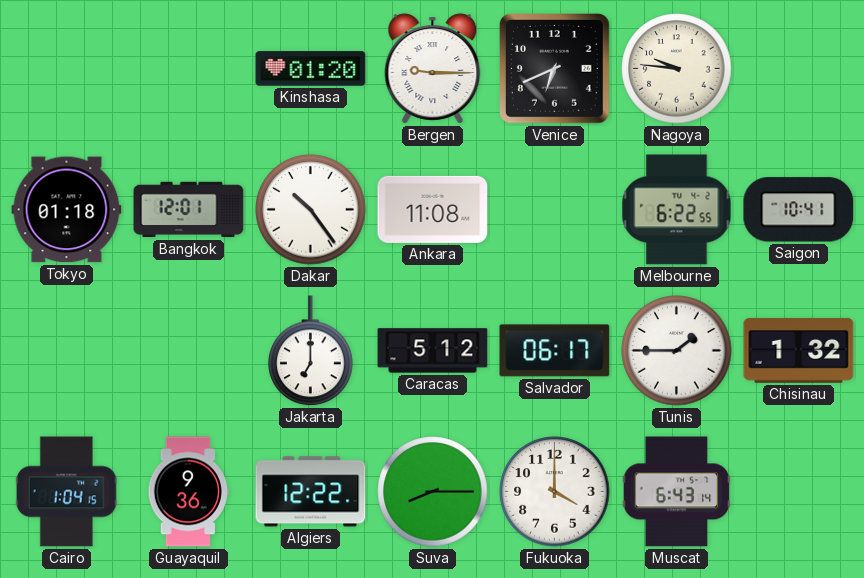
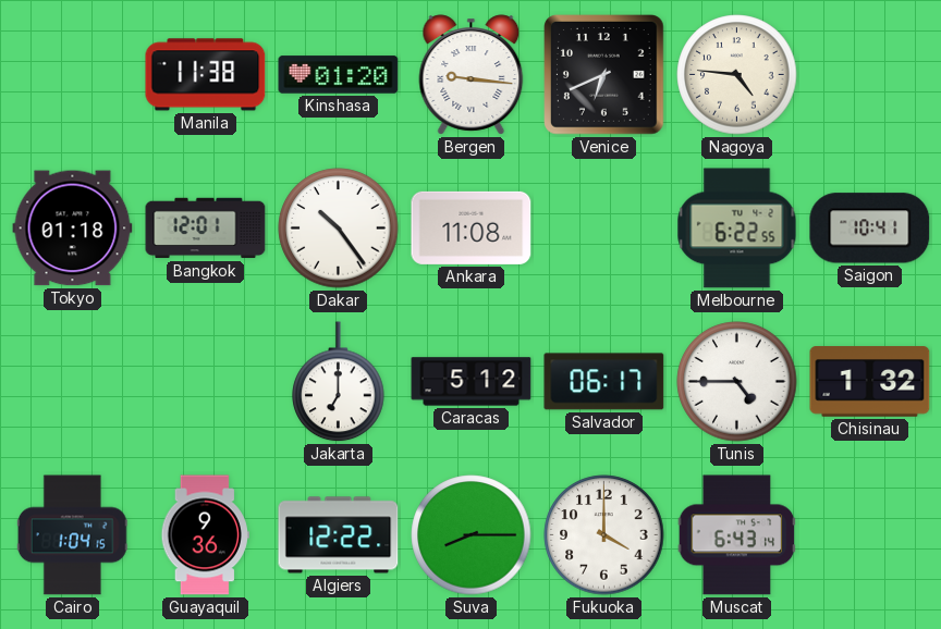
Manila: none -> 11:38 (206, 75)
Bergen: 9:15 -> 9:16 (472, 75)
Nagoya: 9:46 -> 4:46 (737, 75)
Tunis: 1:45 -> 4:45 (737, 382)
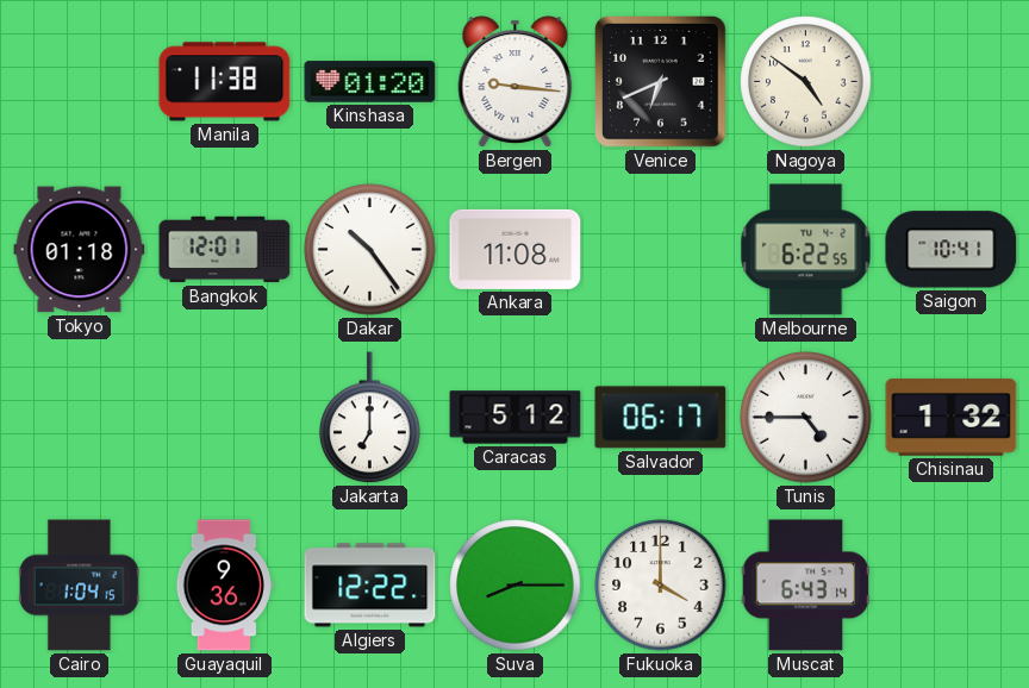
Nagoya: 4:46 -> 4:51 (806, 82)
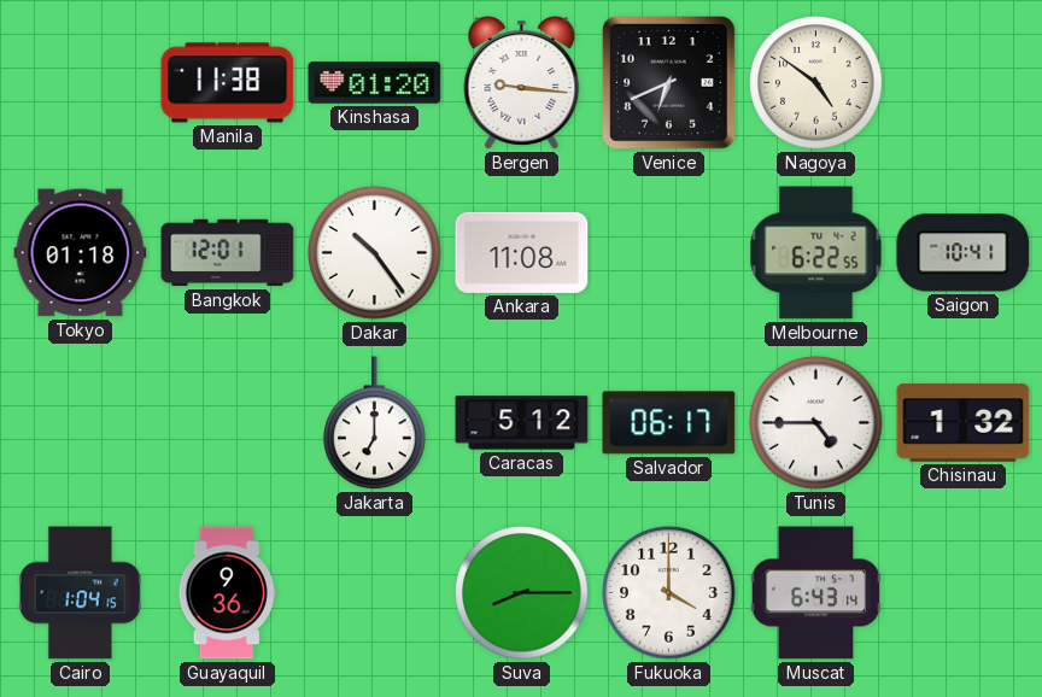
Algiers: 12:22 -> none (370, 586)
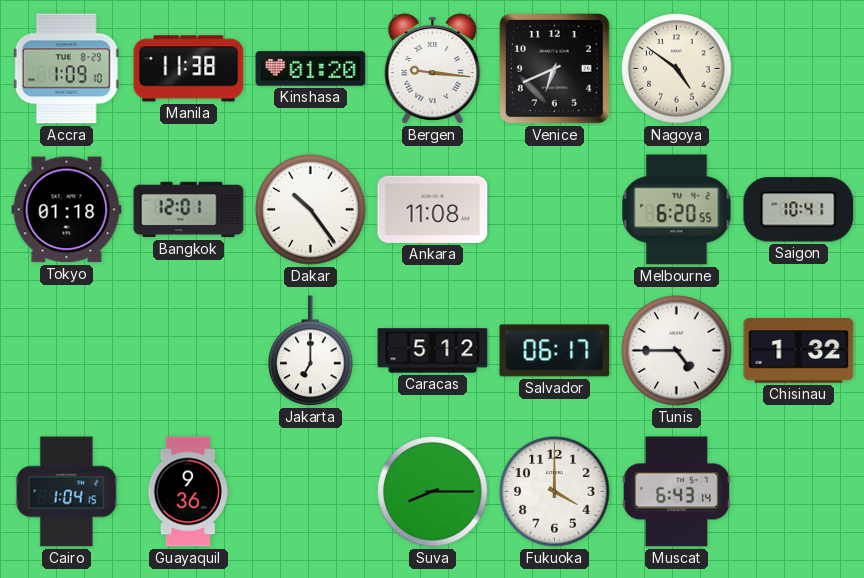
Accra: none -> 1:09 (66, 69)
Melbourne: 6:22 -> 6:20 (677, 210)
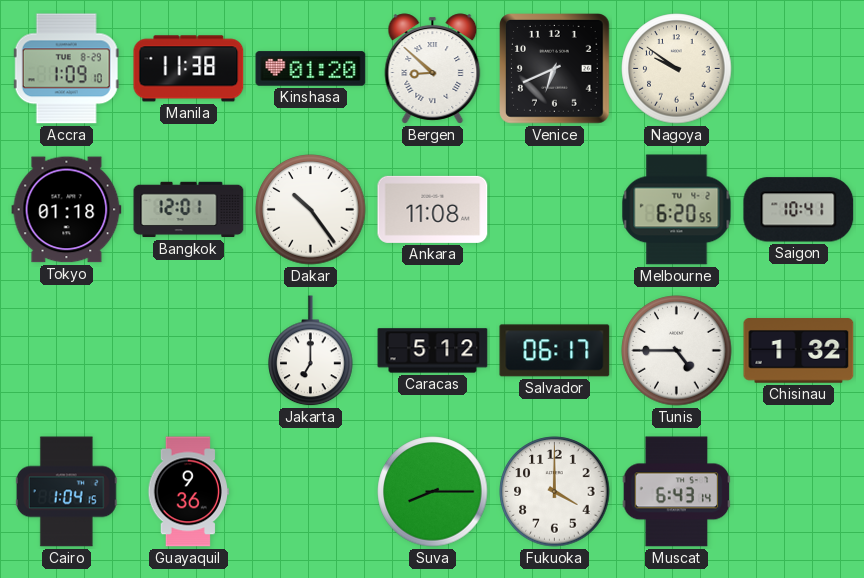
Bergen: 9:16 -> 8:52 (433, 69)
Nagoya: 4:51 -> 9:51 (677, 69)
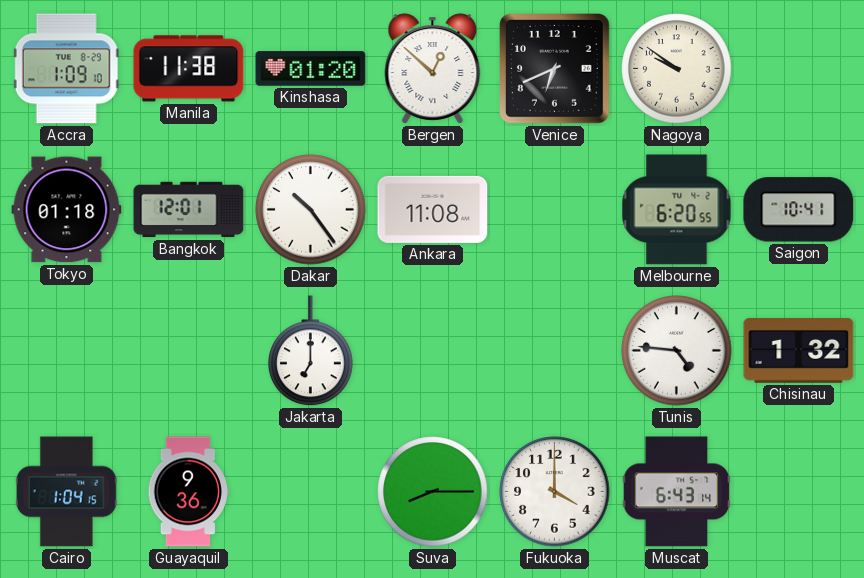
Bergen: 8:52 -> 12:52 (433, 69)
Caracas: 5:12 -> none (433, 351)
Salvador: 06:17 -> none (555, 351)
Tunis: 4:45 -> 4:46 (677, 351)
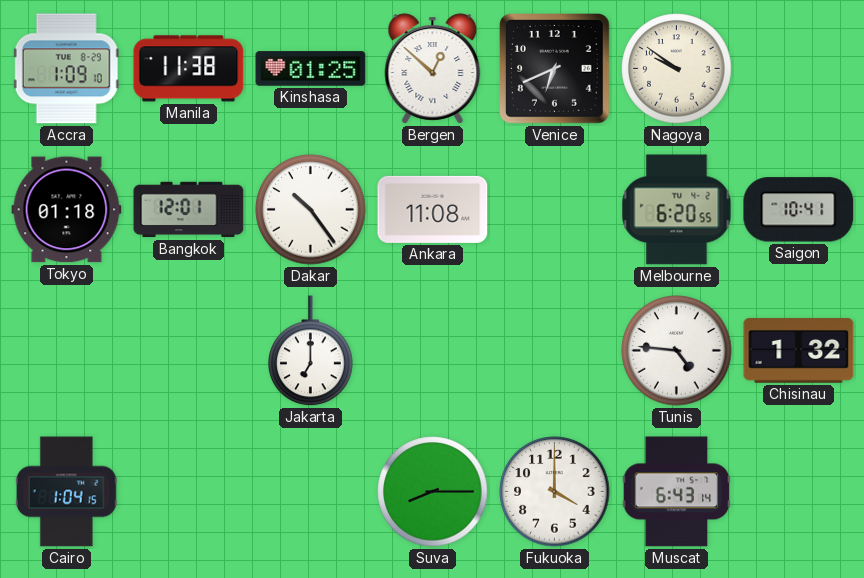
Kinshasa: 01:20 -> 01:25 (311, 69)
Guayaquil: 9:36 -> none (188, 492)
